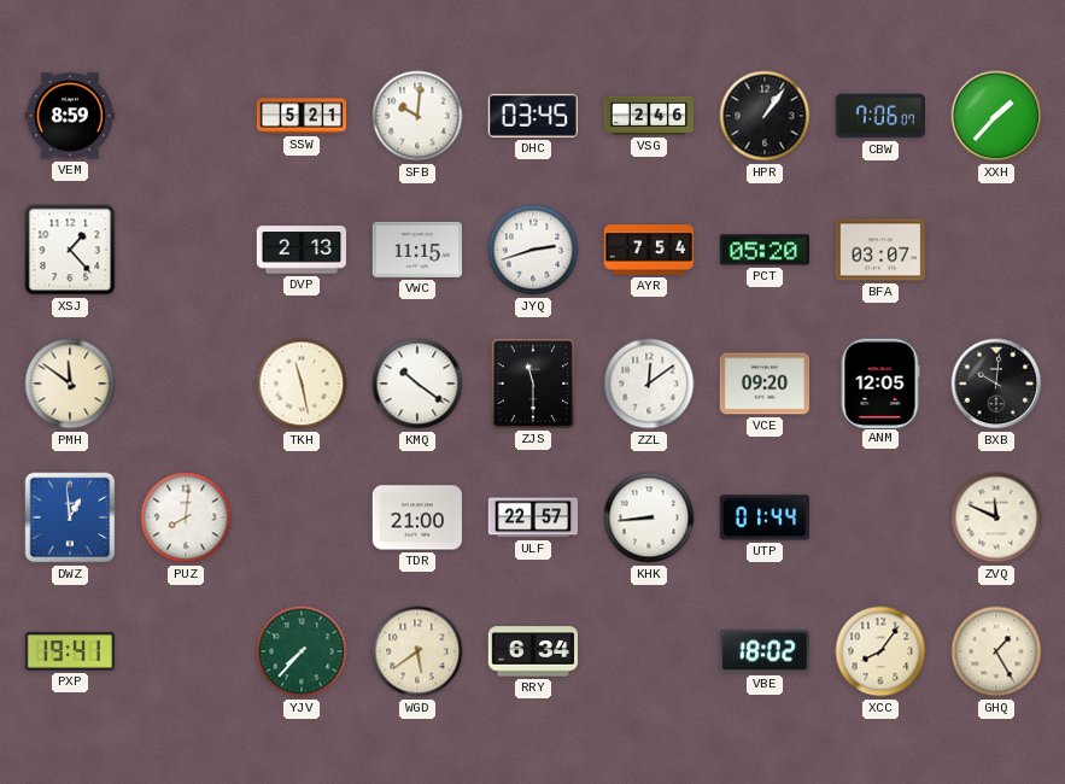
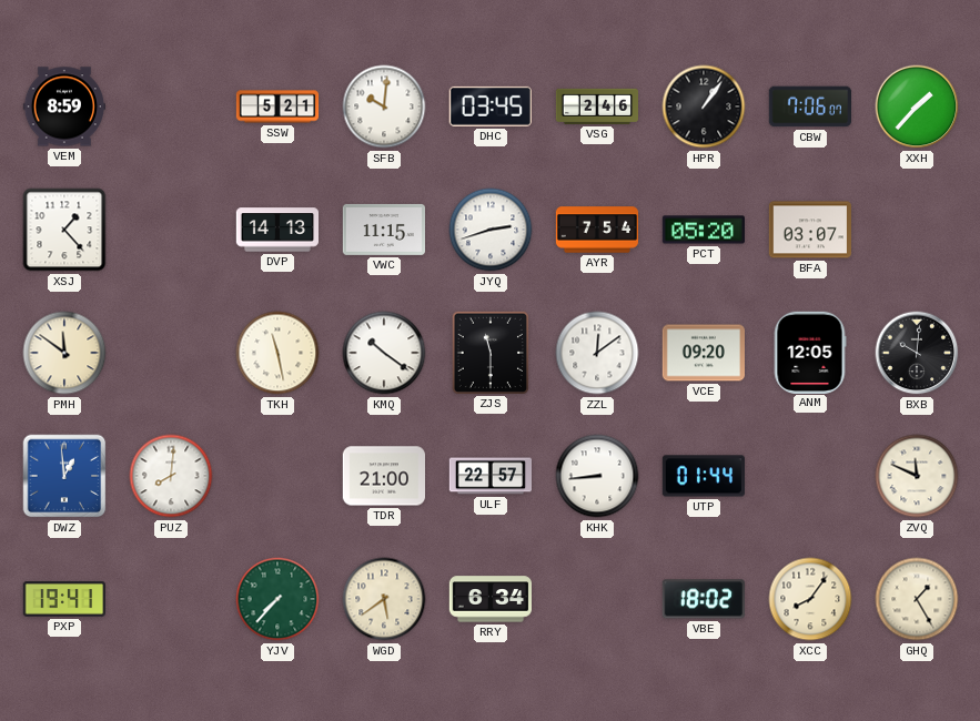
DVP: 2:13 -> 14:13 (276, 230)
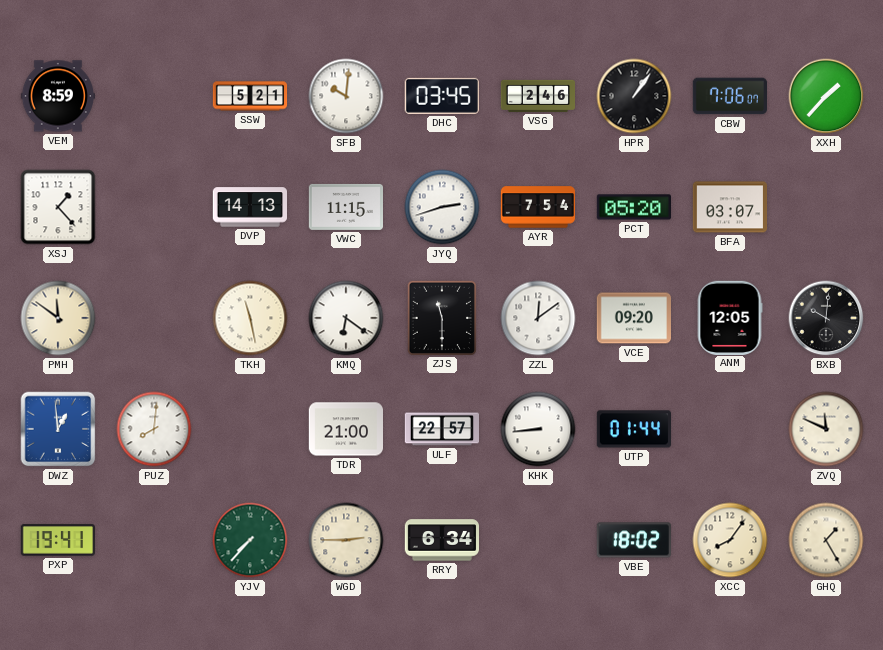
KMQ: 10:21 -> 6:21 (346, 318)
WGD: 5:39 -> 2:45 (346, 540)
